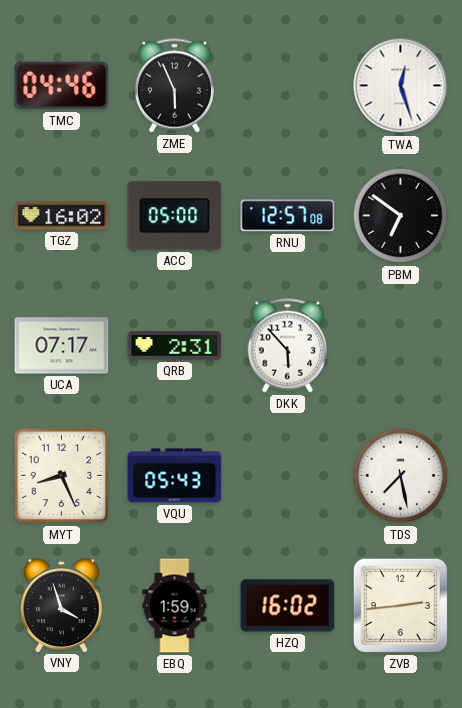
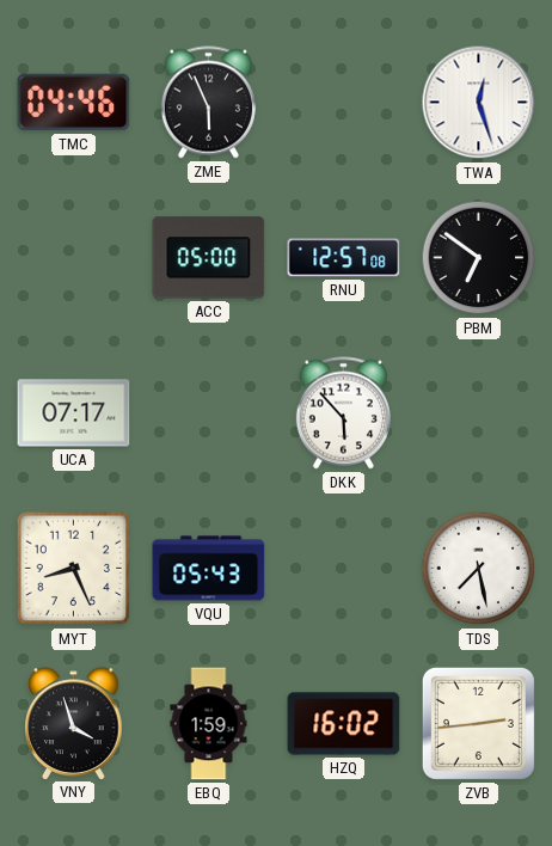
TGZ: 16:02 -> none (62, 216)
QRB: 2:31 -> none (175, 346)
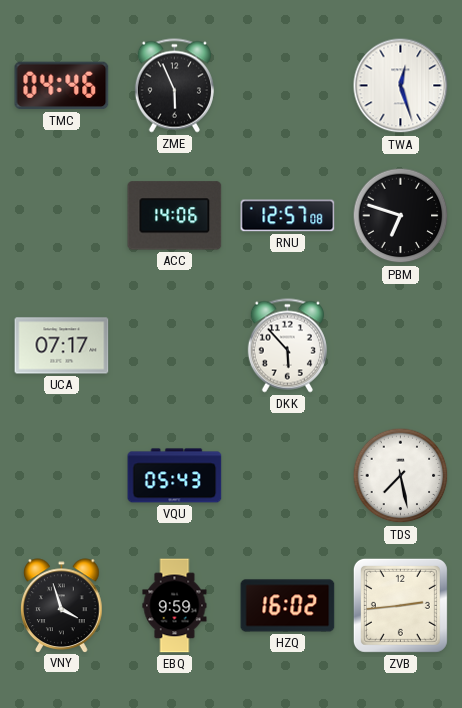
ACC: 05:00 -> 14:06 (175, 216)
PBM: 6:51 -> 6:48 (401, 216)
MYT: 8:26 -> none (74, 569)
EBQ: 1:59 -> 9:59 (175, 606)
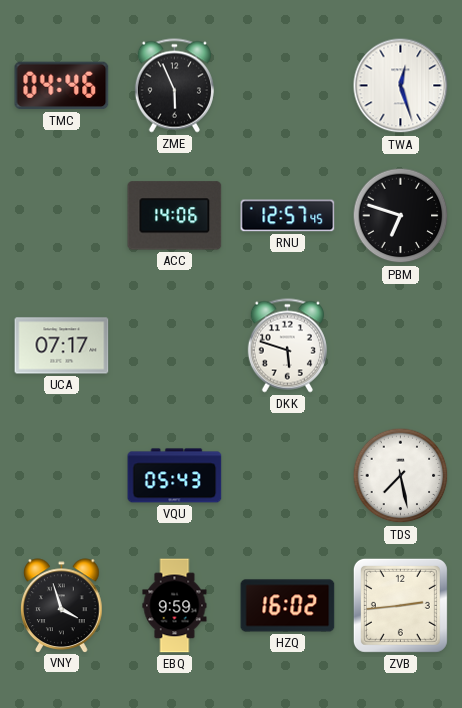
RNU: 12:57:08 -> 12:57:45 (288, 216)
DKK: 5:53 -> 5:48 (287, 346)
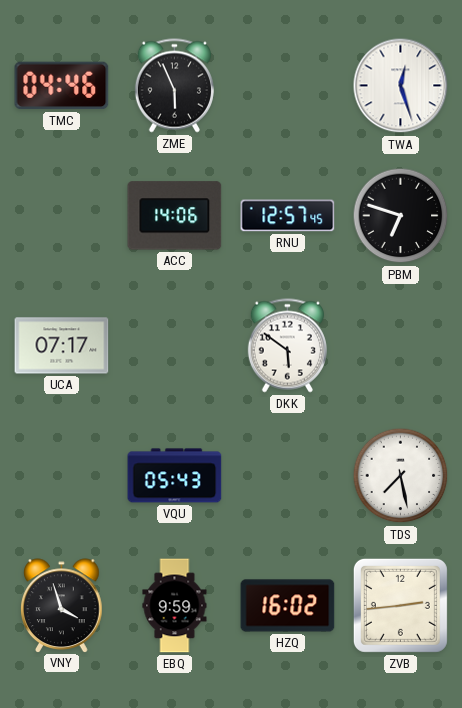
DKK: 5:48 -> 5:51 (287, 346)
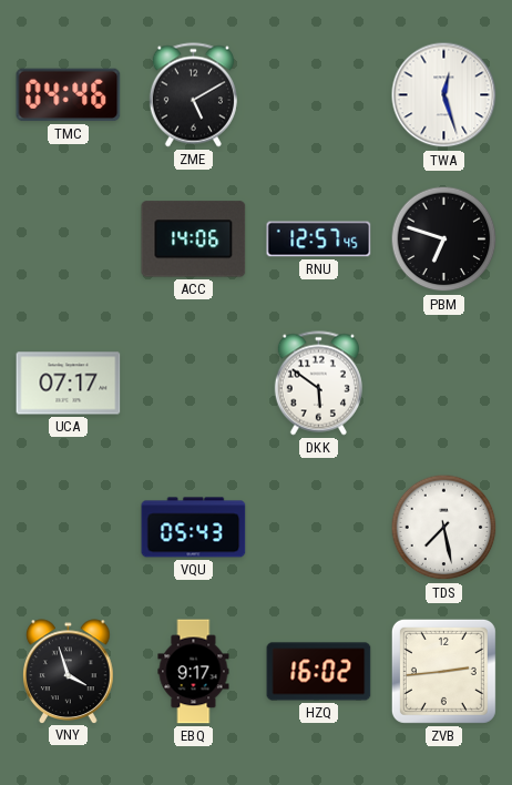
ZME: 5:56 -> 5:10 (193, 95)
EBQ: 9:59 -> 9:17 (194, 672)
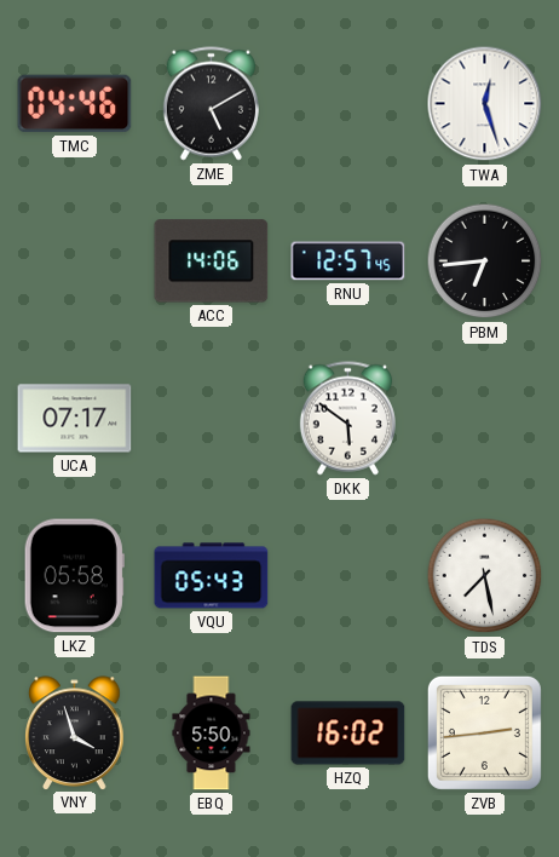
PBM: 6:48 -> 6:44 (485, 261)
LKZ: none -> 05:58 (74, 576)
EBQ: 9:17 -> 5:50 (212, 734)
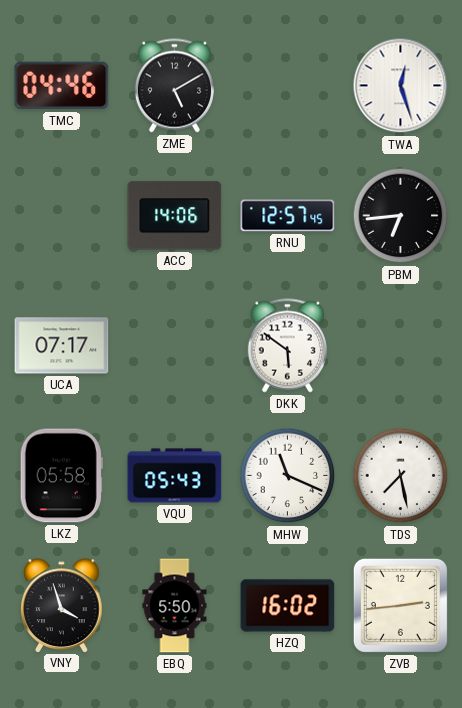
MHW: none -> 11:19 (288, 476)
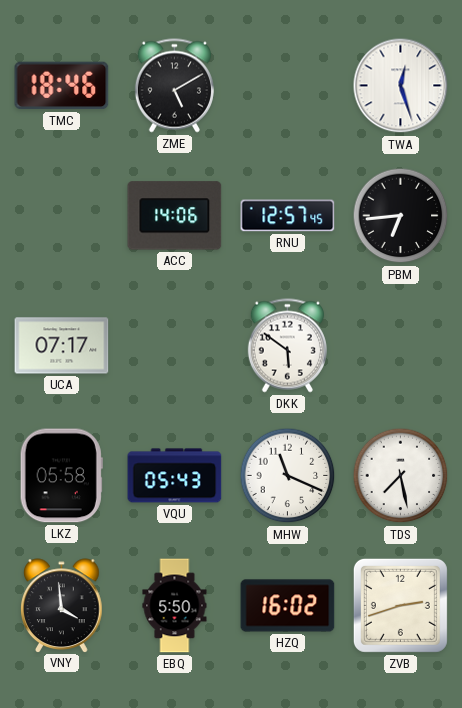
TMC: 04:46 -> 18:46 (62, 86)
VNY: 3:57 -> 3:59 (62, 605)
ZVB: 2:44 -> 2:42 (400, 605)
